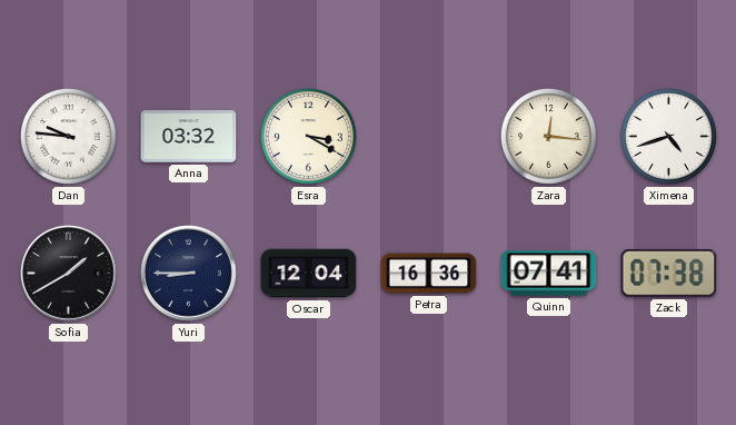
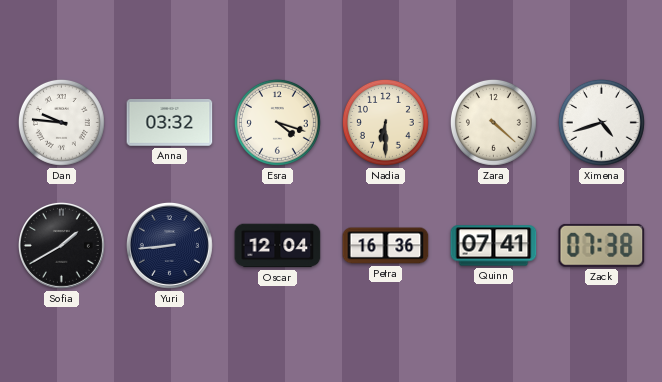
Esra: 3:20 -> 4:18 (277, 122)
Nadia: none -> 6:30 (385, 122)
Zara: 12:16 -> 4:22 (493, 122)
Yuri: 8:45 -> 8:44 (170, 246)
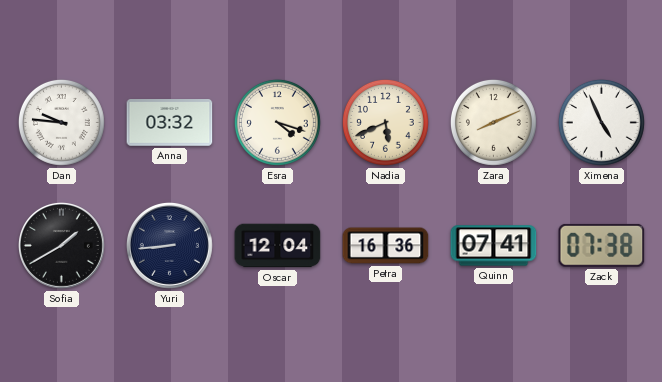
Nadia: 6:30 -> 5:41 (385, 122)
Zara: 4:22 -> 8:11 (493, 122)
Ximena: 4:42 -> 4:56 (601, 122)
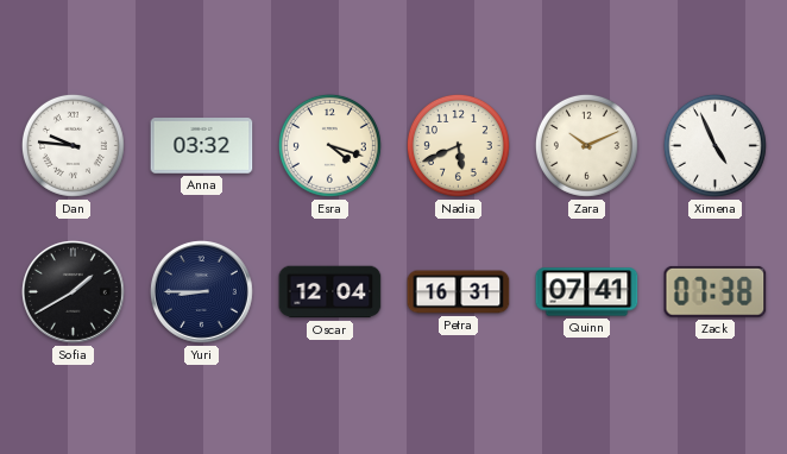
Zara: 8:11 -> 10:11 (586, 145)
Yuri: 8:44 -> 8:45 (202, 292)
Petra: 16:36 -> 16:31 (459, 292)
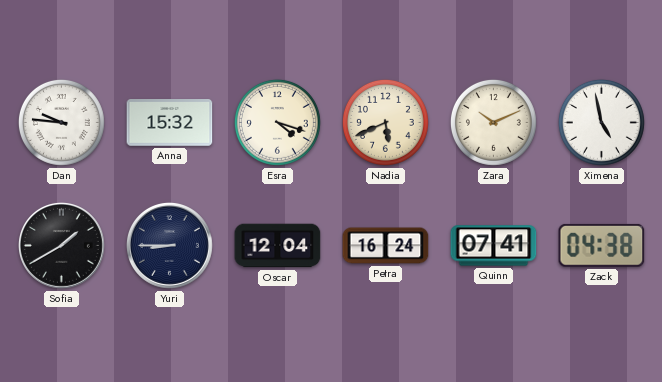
Anna: 03:32 -> 15:32 (170, 123)
Ximena: 4:56 -> 4:58 (601, 122)
Petra: 16:31 -> 16:24 (386, 246)
Zack: 07:38 -> 04:38 (602, 245)
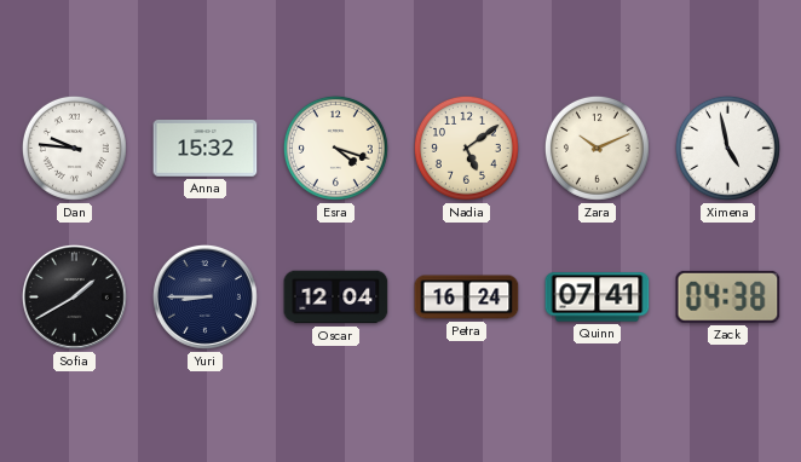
Nadia: 5:41 -> 5:09 (466, 148)
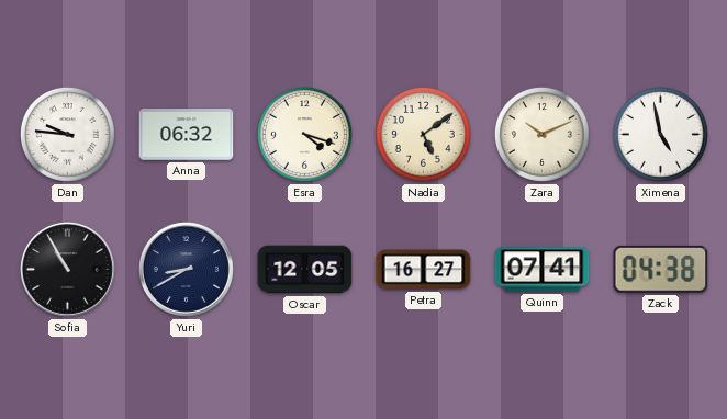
Anna: 15:32 -> 06:32 (187, 135)
Sofia: 1:40 -> 10:55 (68, 270)
Yuri: 8:45 -> 8:40 (187, 270)
Oscar: 12:04 -> 12:05 (305, 270)
Petra: 16:24 -> 16:27 (424, 270)
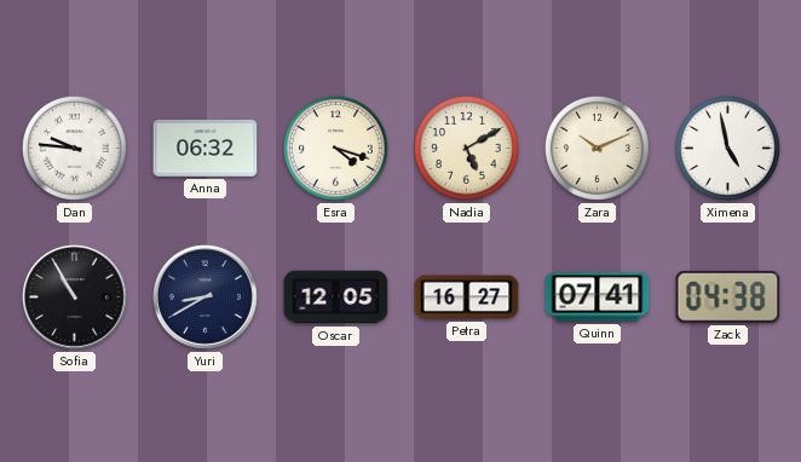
Nadia: 5:09 -> 5:10 (466, 148)
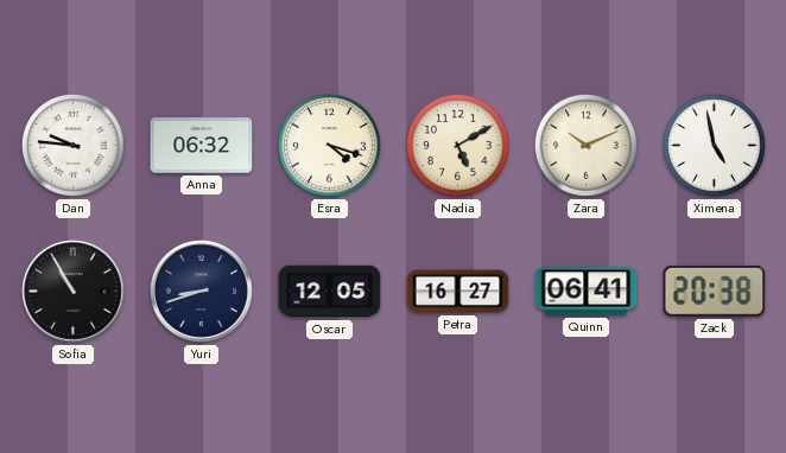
Yuri: 8:40 -> 8:42 (202, 292)
Quinn: 07:41 -> 06:41 (587, 292)
Zack: 04:38 -> 20:38 (715, 291)
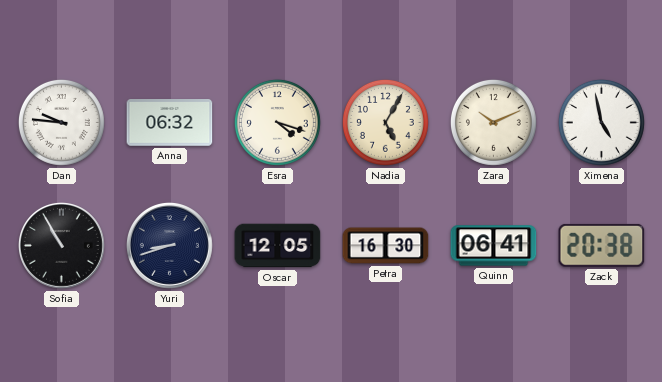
Nadia: 5:10 -> 5:05 (385, 122)
Petra: 16:27 -> 16:30 (386, 246)
